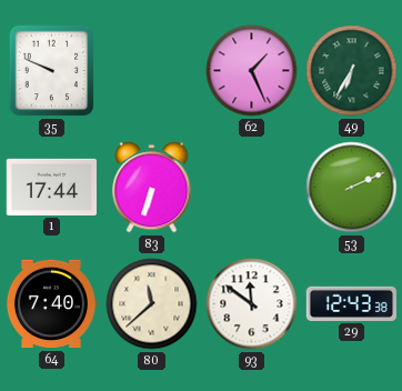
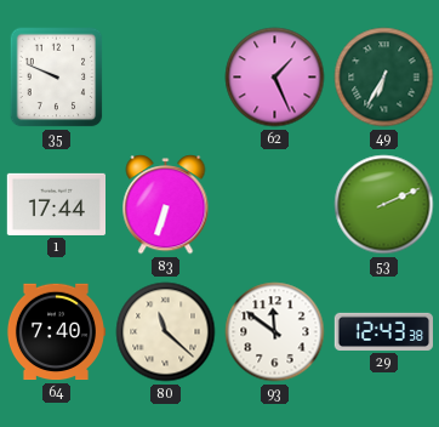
80: 11:38 -> 11:22 (166, 332)
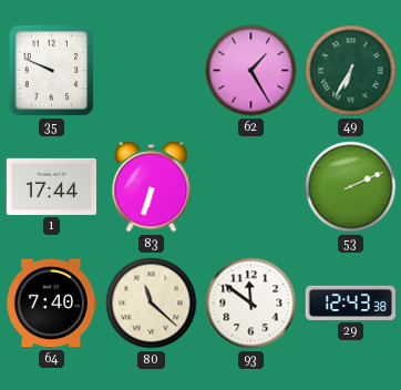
62: 1:26 -> 1:25 (251, 71)
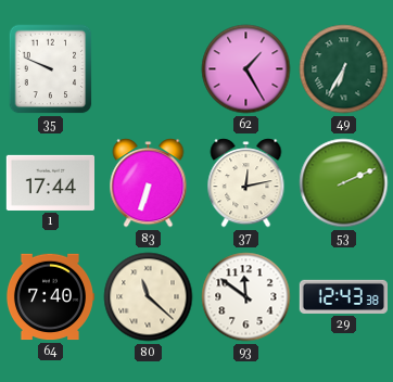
37: none -> 12:13 (246, 183)
